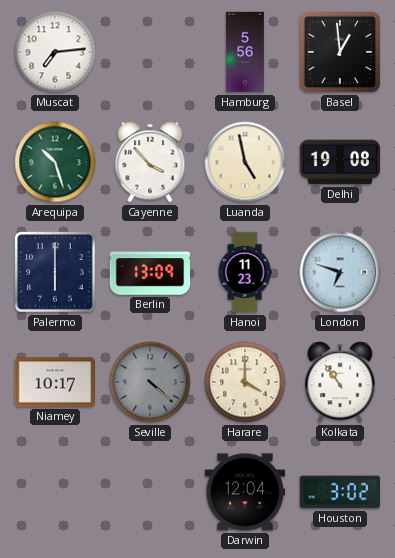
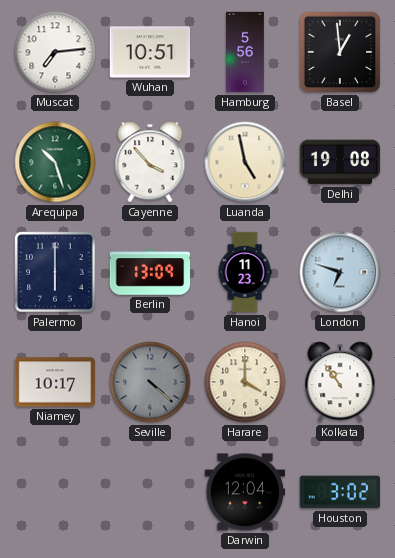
Wuhan: none -> 10:51 (150, 52)
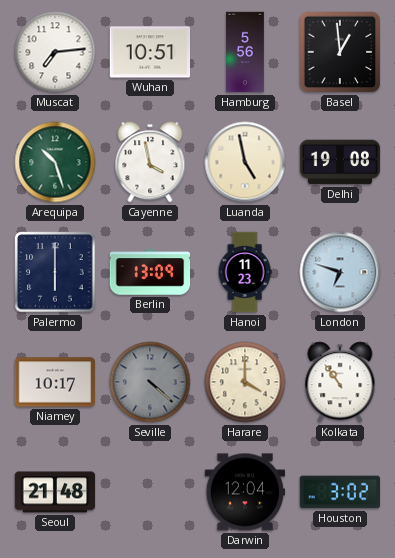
Cayenne: 3:53 -> 3:58 (150, 162)
Seoul: none -> 21:48 (55, 492)
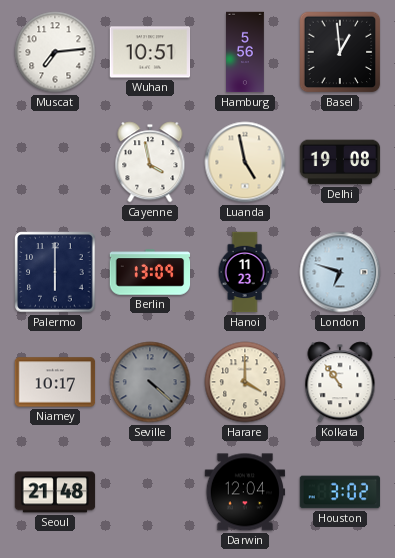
Arequipa: 10:27 -> none (55, 162)
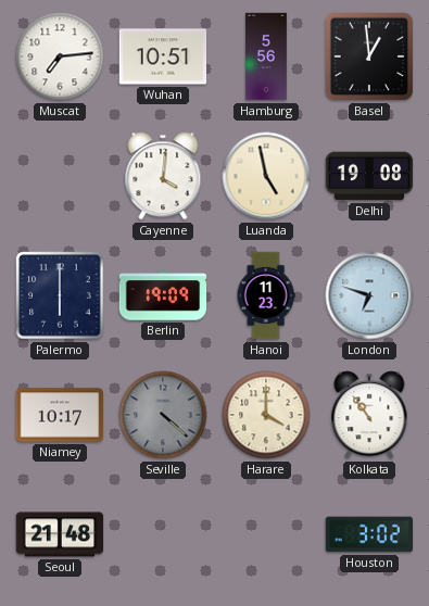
Cayenne: 3:58 -> 4:01 (163, 176)
Berlin: 13:09 -> 19:09 (163, 295)
Darwin: 12:04 -> none (245, 492)
